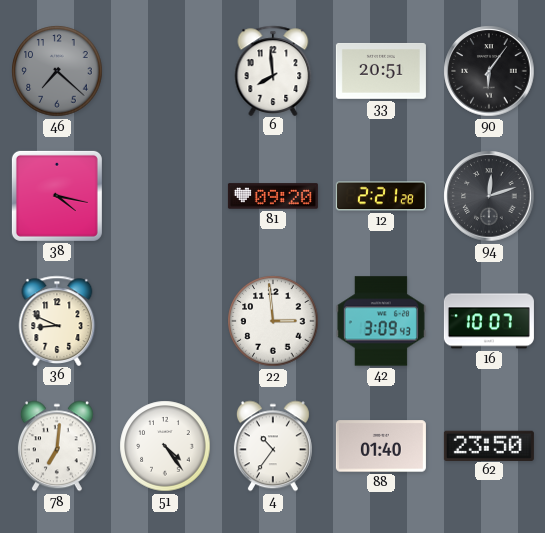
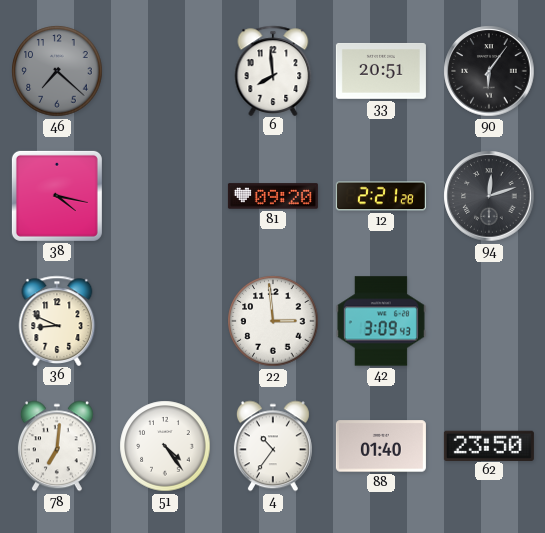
16: 10:07 -> none (489, 321)
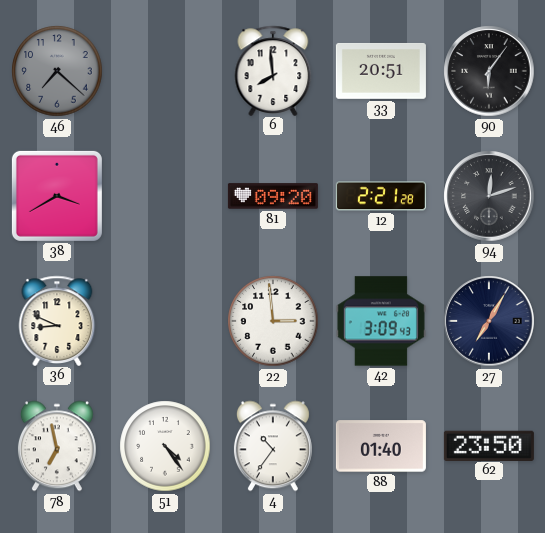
38: 4:17 -> 3:40 (57, 196)
27: none -> 7:05 (489, 321)
78: 7:01 -> 6:58 (57, 446)
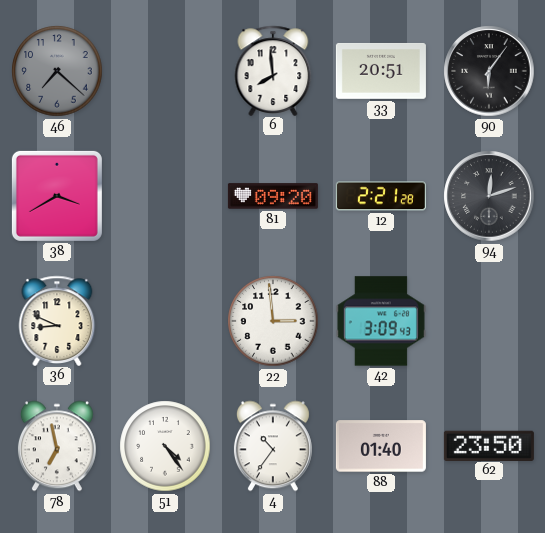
27: 7:05 -> none (489, 321)
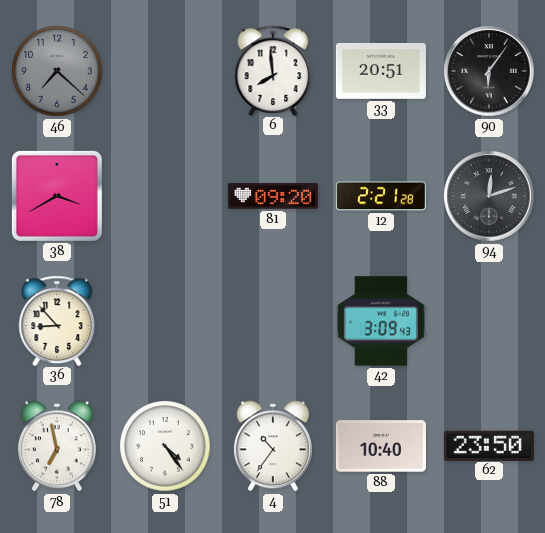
36: 8:49 -> 8:53 (57, 320)
22: 2:59 -> none (273, 321)
88: 01:40 -> 10:40 (381, 446)
